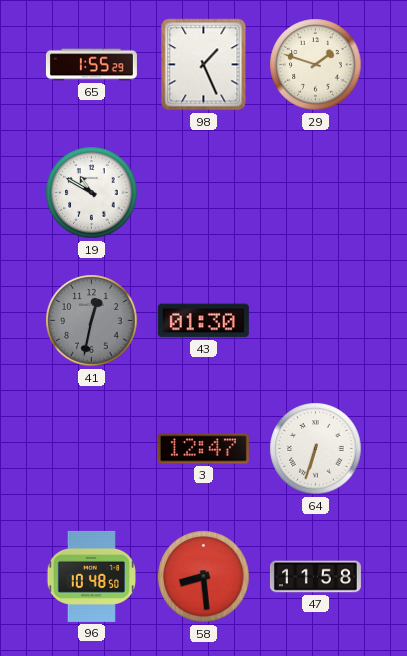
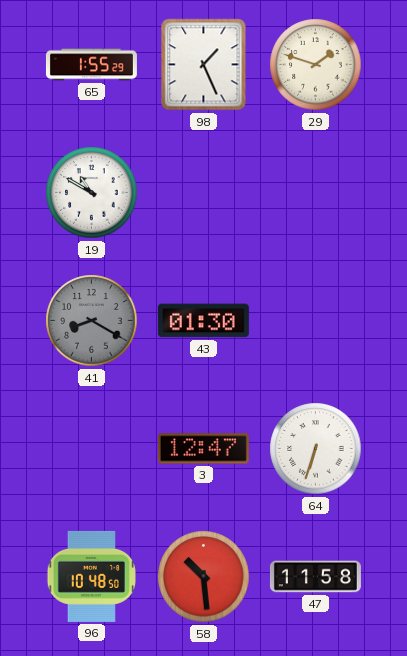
41: 12:32 -> 8:20 (92, 321)
58: 8:29 -> 10:29 (204, 577)
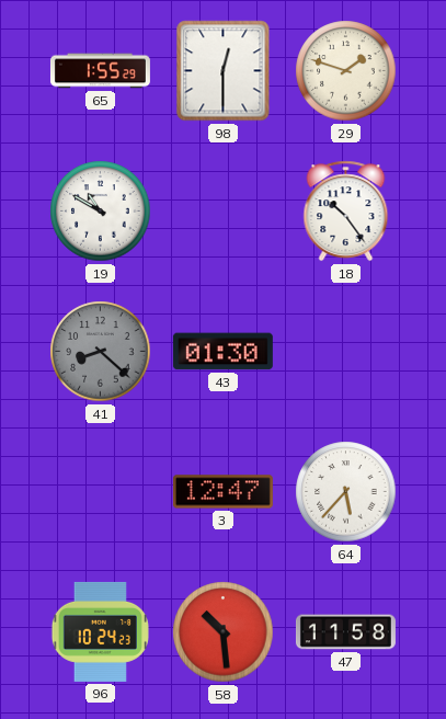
98: 1:26 -> 12:30 (224, 71)
18: none -> 10:24 (346, 212)
41: 8:20 -> 8:22 (101, 352)
64: 6:33 -> 5:37 (346, 492)
96: 10:48 -> 10:24 (100, 631)
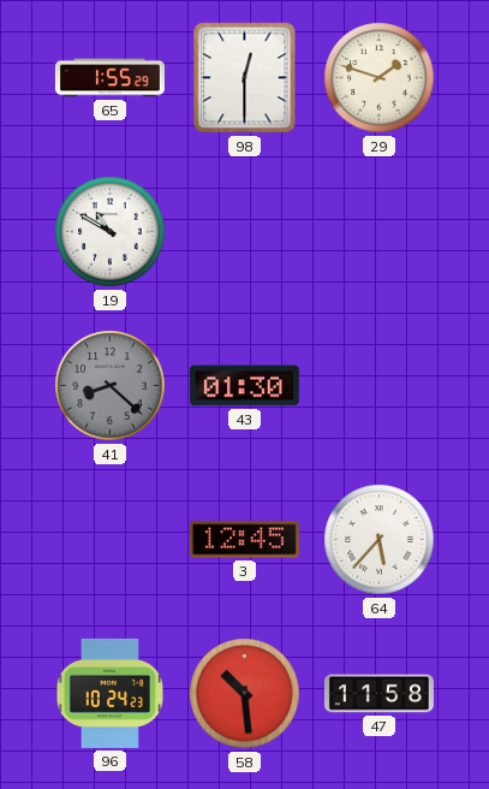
18: 10:24 -> none (346, 212)
3: 12:47 -> 12:45 (244, 540)
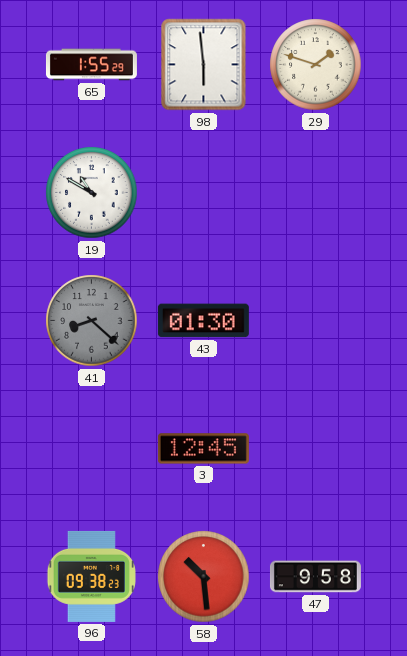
98: 12:30 -> 5:59 (204, 65)
64: 5:37 -> none (380, 540)
96: 10:24 -> 09:38 (91, 576)
47: 11:58 -> 9:58 (315, 577)
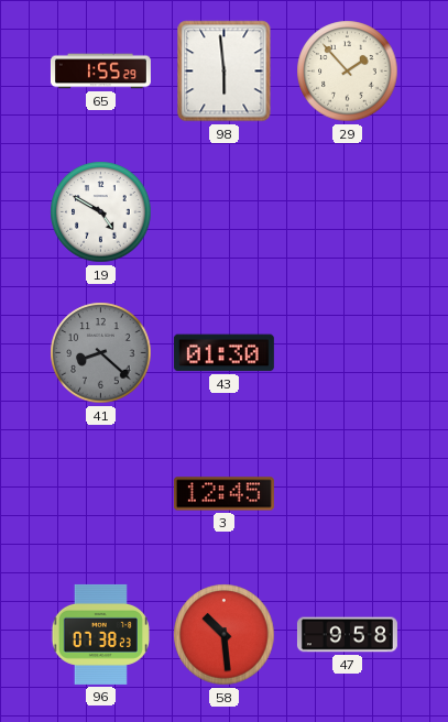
29: 1:48 -> 1:53 (348, 72)
19: 10:50 -> 4:50 (101, 212)
96: 09:38 -> 07:38 (100, 634)
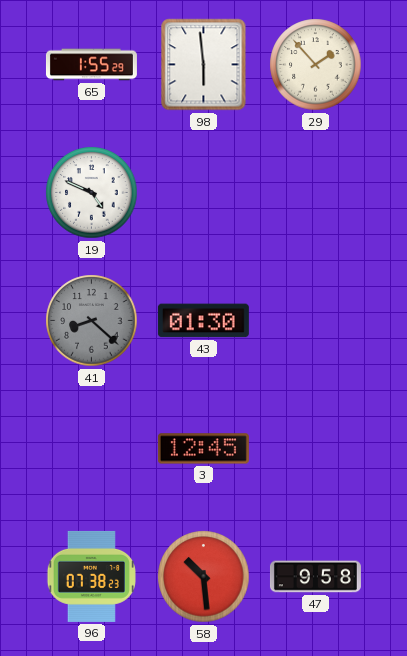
19: 4:50 -> 4:49 (92, 193)
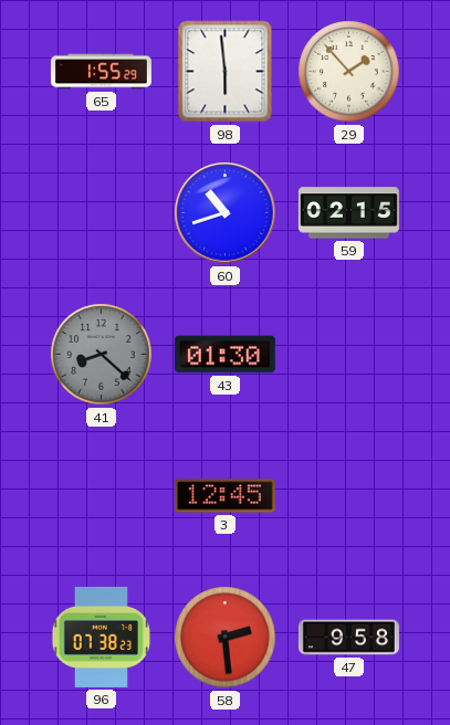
19: 4:49 -> none (92, 193)
60: none -> 10:42 (226, 213)
59: none -> 02:15 (348, 213)
58: 10:29 -> 2:29 (226, 638)
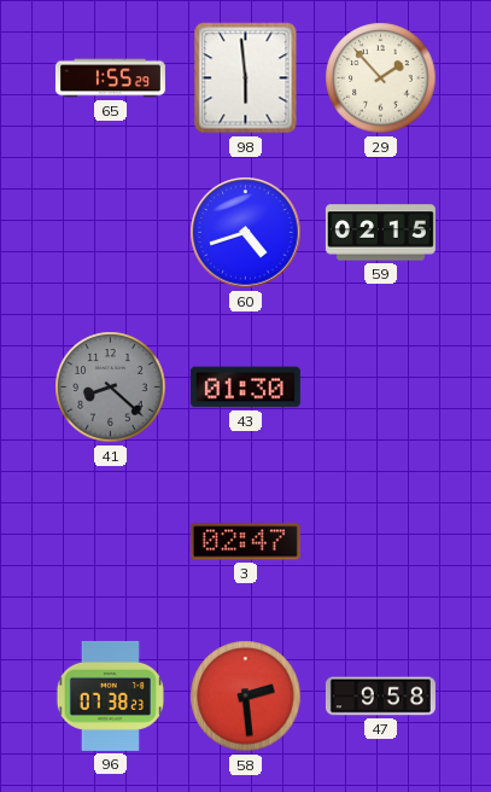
60: 10:42 -> 4:42 (246, 233)
3: 12:45 -> 02:47 (245, 542)
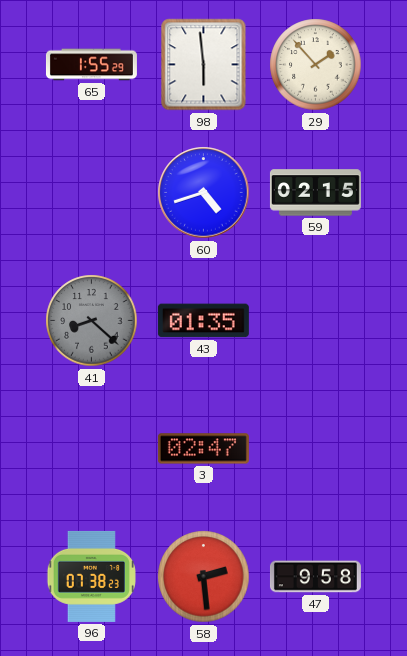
43: 01:30 -> 01:35 (203, 321)
